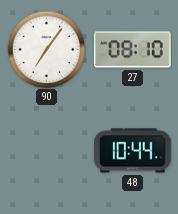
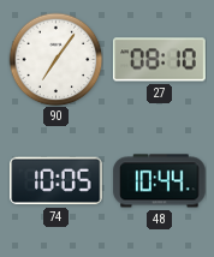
74: none -> 10:05 (57, 181)
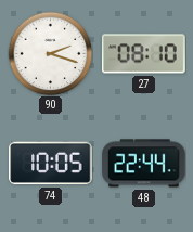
90: 7:06 -> 2:18 (50, 53)
48: 10:44 -> 22:44 (144, 164)
